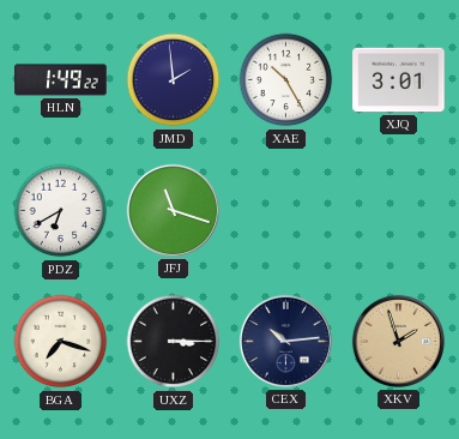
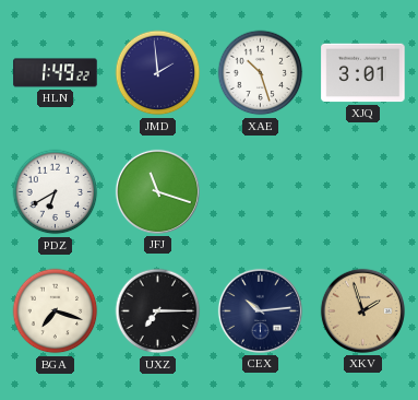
XAE: 10:25 -> 10:27 (261, 73)
UXZ: 3:15 -> 7:15 (158, 311)
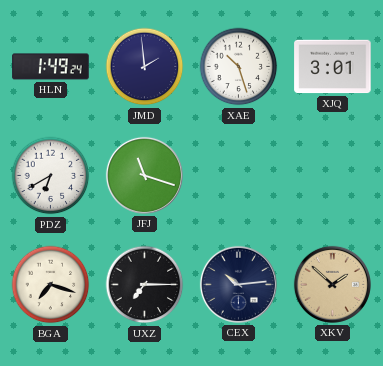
HLN: 1:49:22 -> 1:49:24 (51, 67)
XKV: 1:57 -> 1:52 (332, 284)
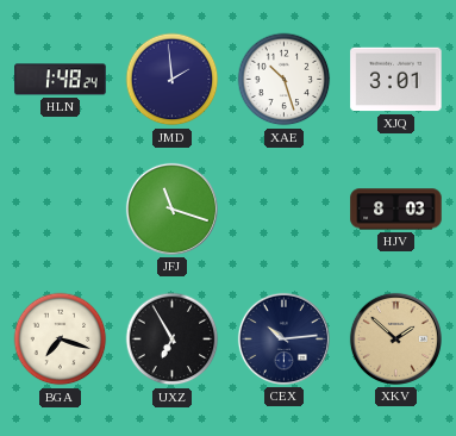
HLN: 1:49 -> 1:48 (61, 80)
PDZ: 6:40 -> none (51, 176)
HJV: none -> 8:03 (396, 210)
UXZ: 7:15 -> 6:55 (173, 340)
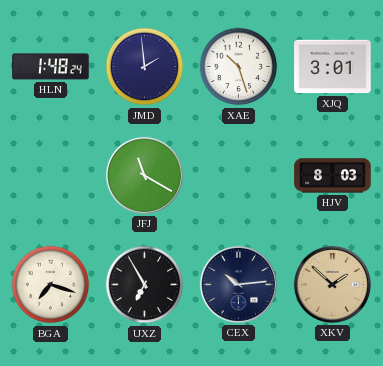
JFJ: 11:18 -> 11:20 (144, 175)
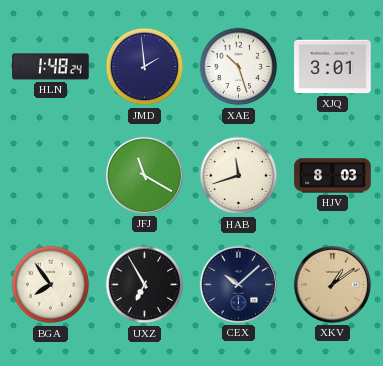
HAB: none -> 11:42 (239, 176)
BGA: 7:18 -> 7:54 (51, 285)
CEX: 10:14 -> 10:08 (238, 284)
XKV: 1:52 -> 1:09 (332, 284)
